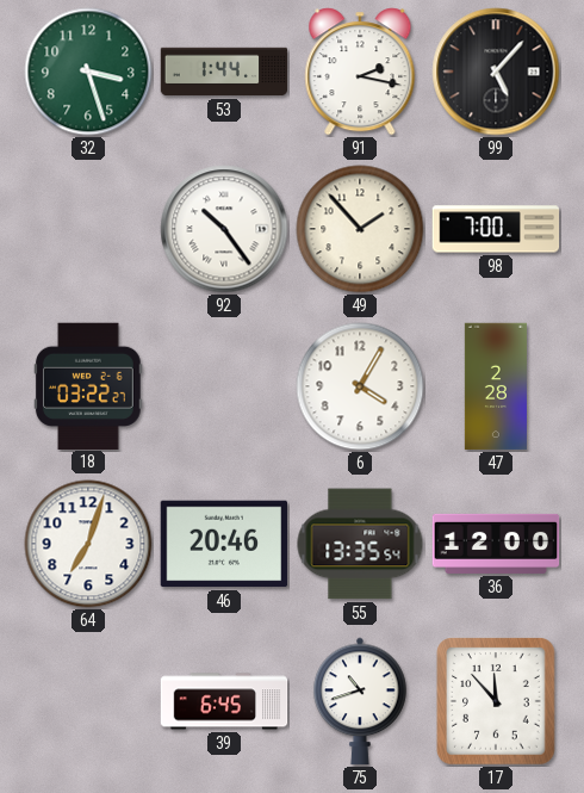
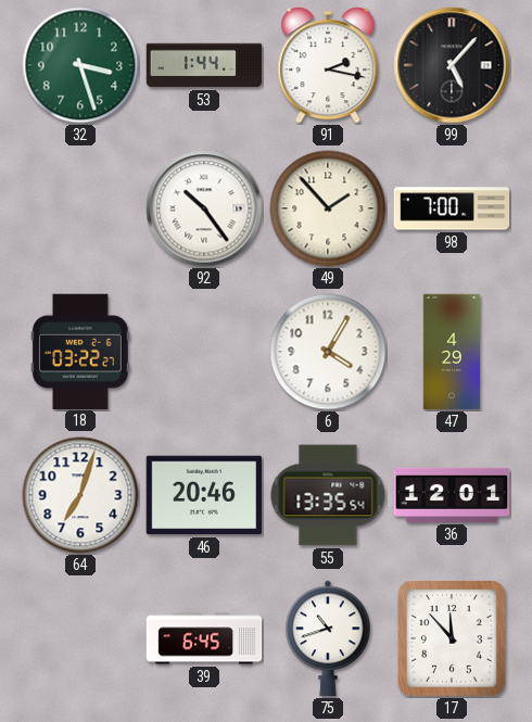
47: 2:28 -> 4:29 (452, 352)
36: 12:00 -> 12:01 (452, 495)
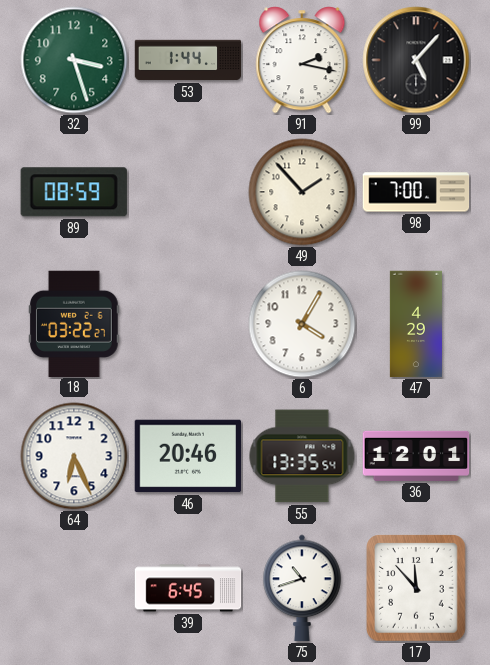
89: none -> 08:59 (74, 192)
92: 10:24 -> none (204, 208)
64: 7:03 -> 6:26 (74, 456)
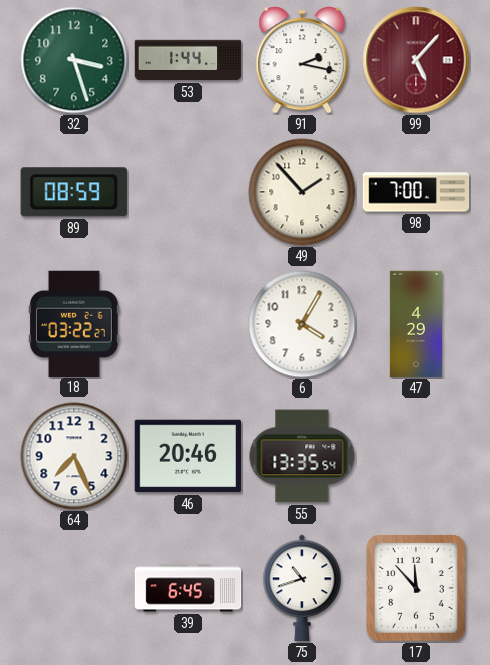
99 dial: black -> burgundy (416, 60)
64: 6:26 -> 7:26 (74, 456)
36: 12:01 -> none (416, 456)
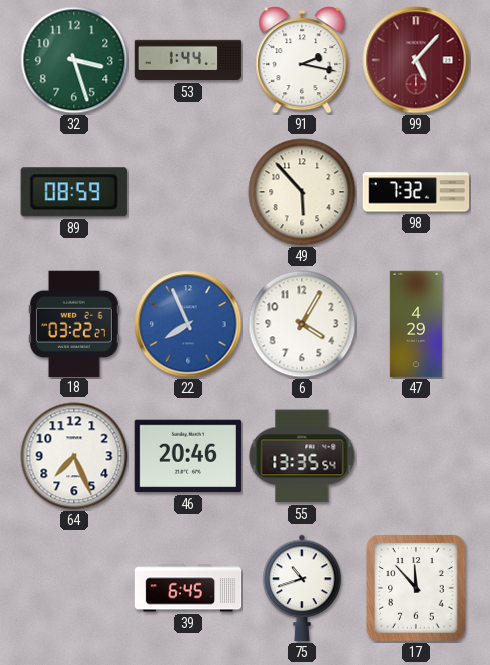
49: 1:53 -> 5:53 (302, 192)
98: 7:00 -> 7:32 (416, 192)
22: none -> 7:56 (188, 324)
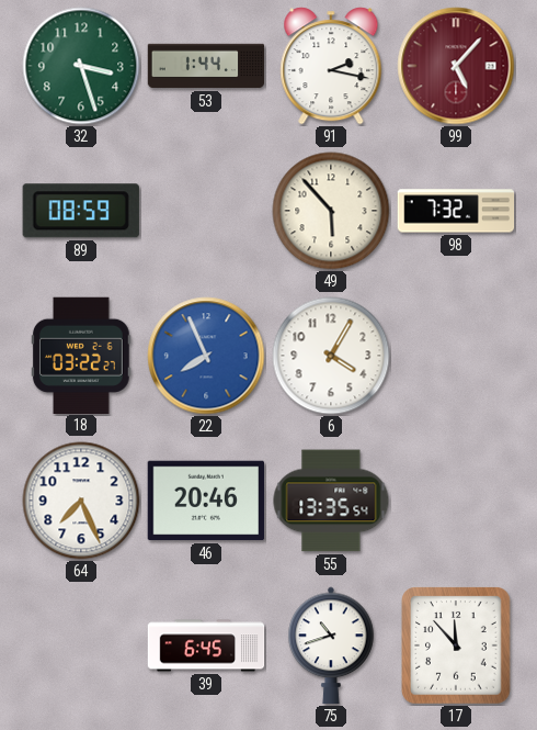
47: 4:29 -> none (416, 324)
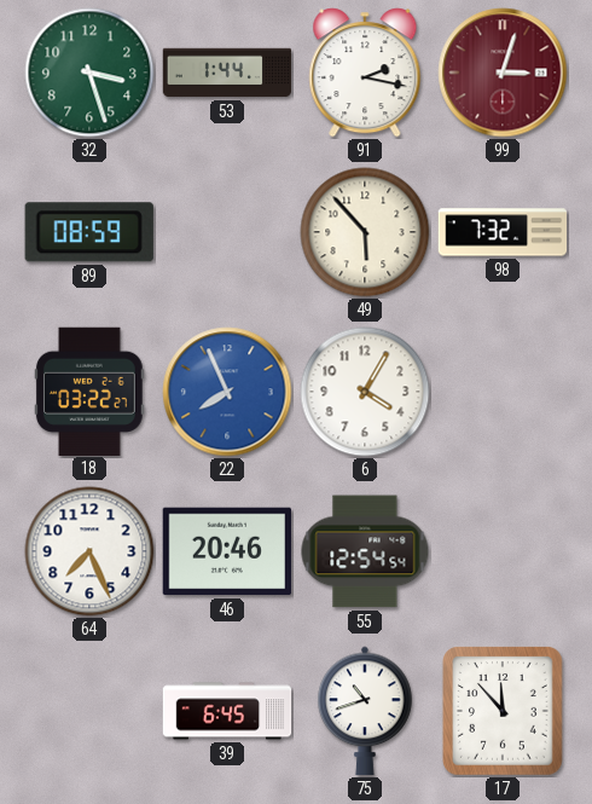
99: 5:07 -> 3:03 (503, 73)
55: 13:35 -> 12:54 (365, 551)
